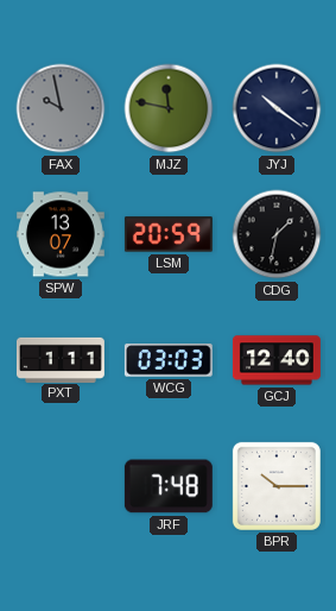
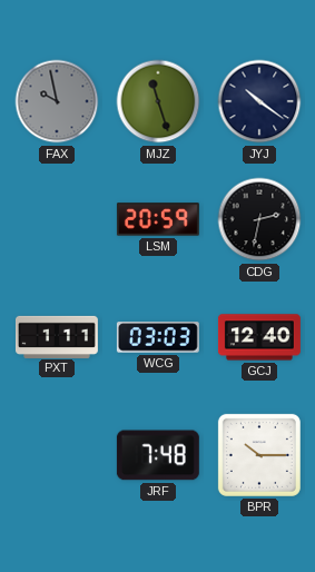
MJZ: 11:47 -> 11:27 (158, 101)
SPW: 13:07 -> none (61, 234)
CDG: 1:32 -> 2:32 (259, 219)
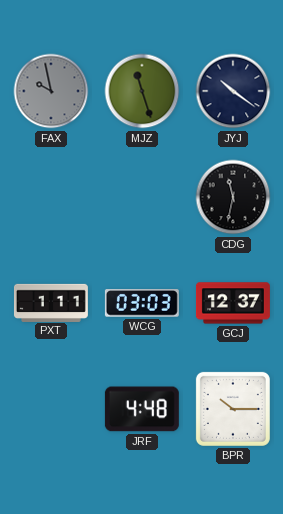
LSM: 20:59 -> none (158, 219)
CDG: 2:32 -> 11:32 (233, 197)
GCJ: 12:40 -> 12:37 (233, 303)
JRF: 7:48 -> 4:48 (142, 409)
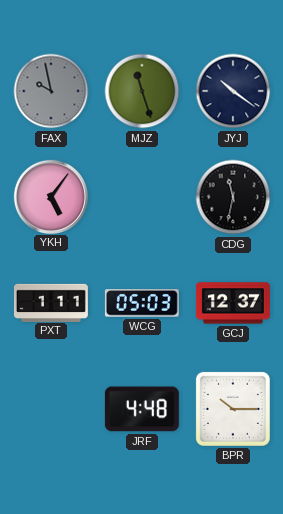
YKH: none -> 5:06 (50, 196)
WCG: 03:03 -> 05:03 (142, 303)
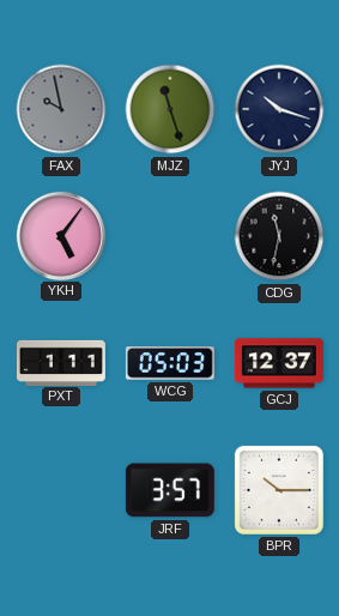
JYJ: 10:21 -> 10:18 (279, 109)
JRF: 4:48 -> 3:57 (170, 490)
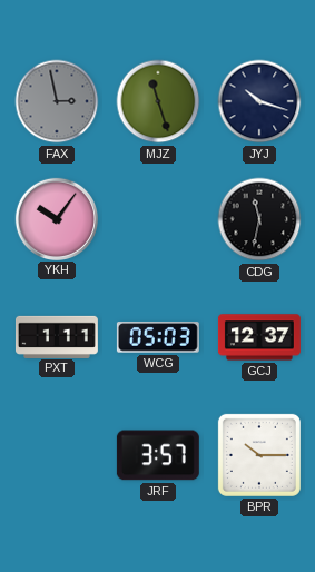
FAX: 9:58 -> 2:58 (57, 101)
YKH: 5:06 -> 10:06 (56, 218)
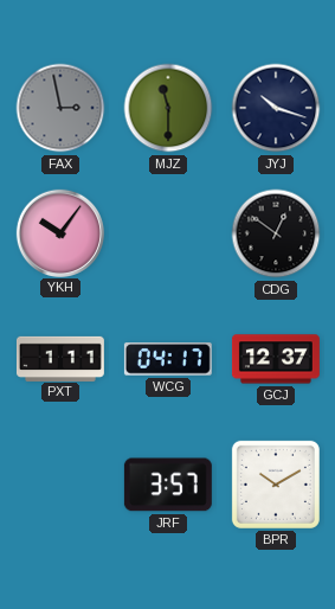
MJZ: 11:27 -> 11:30 (168, 108)
CDG: 11:32 -> 12:51 (276, 233)
WCG: 05:03 -> 04:17 (168, 359)
BPR: 10:15 -> 10:10 (276, 485)
